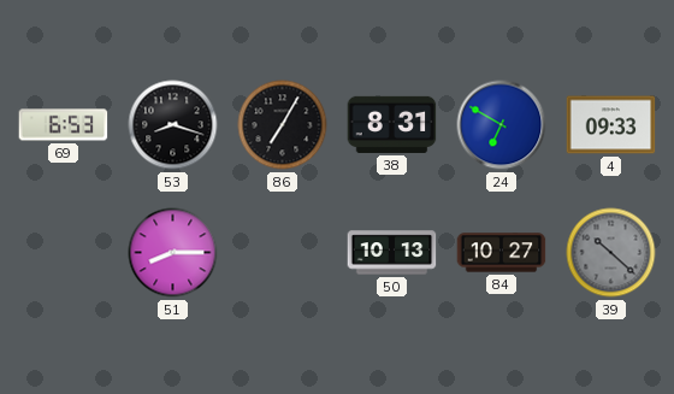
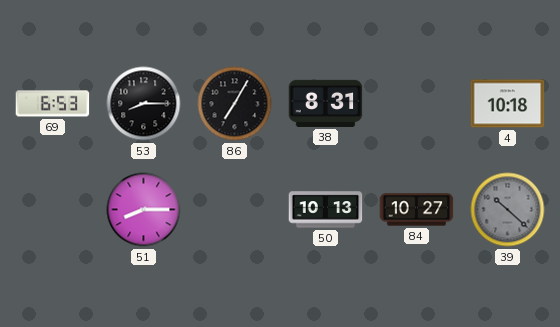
53: 8:18 -> 8:15 (144, 104)
24: 6:50 -> none (502, 125)
4: 09:33 -> 10:18 (508, 104)
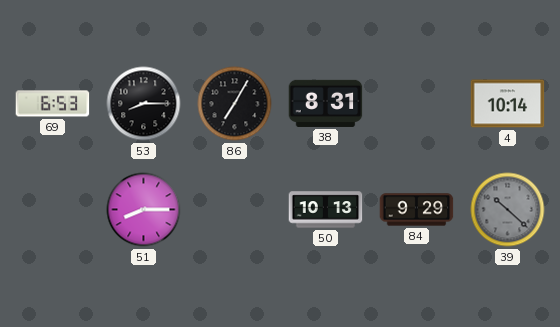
4: 10:18 -> 10:14 (508, 104)
84: 10:27 -> 9:29 (417, 210)
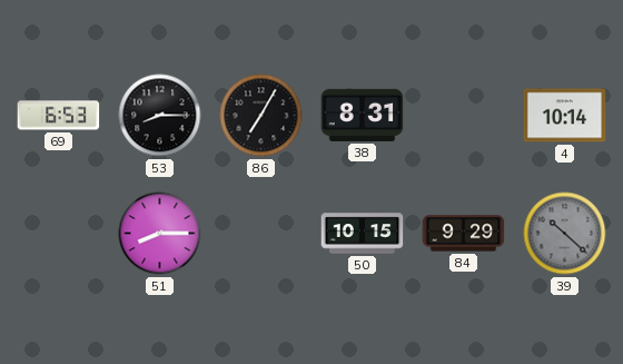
50: 10:13 -> 10:15 (363, 234)
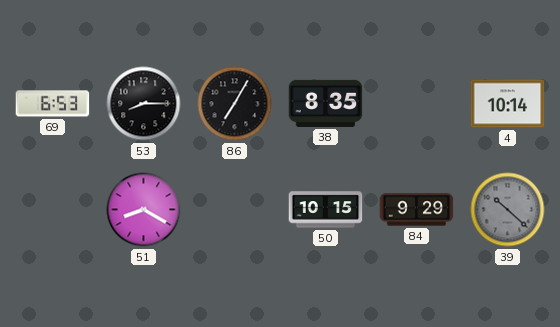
38: 8:31 -> 8:35 (326, 103)
51: 8:15 -> 8:20 (144, 210)
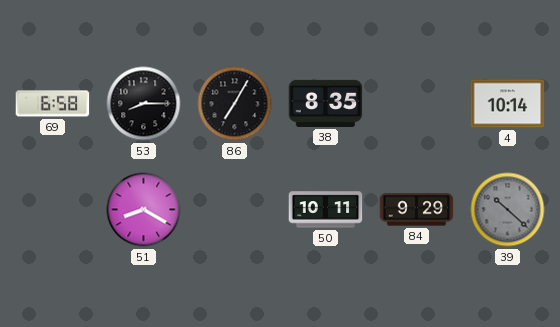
69: 6:53 -> 6:58 (53, 104)
50: 10:15 -> 10:11 (326, 210)
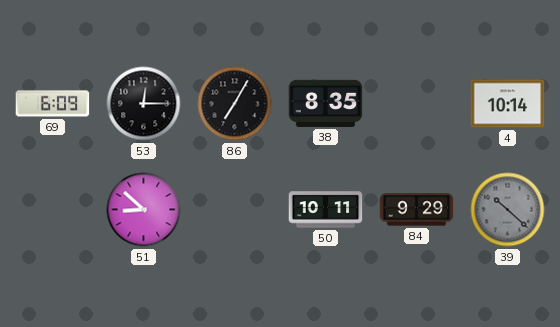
69: 6:58 -> 6:09 (53, 104)
53: 8:15 -> 12:15 (144, 104)
51: 8:20 -> 8:52 (144, 210)
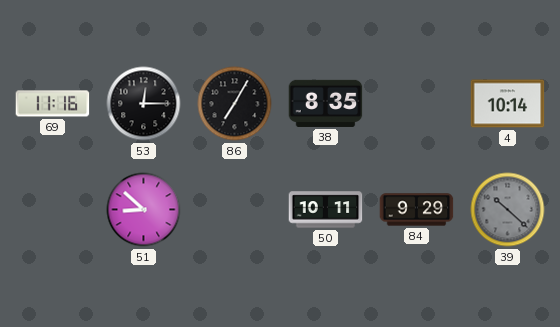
69: 6:09 -> 11:16 (53, 104)
